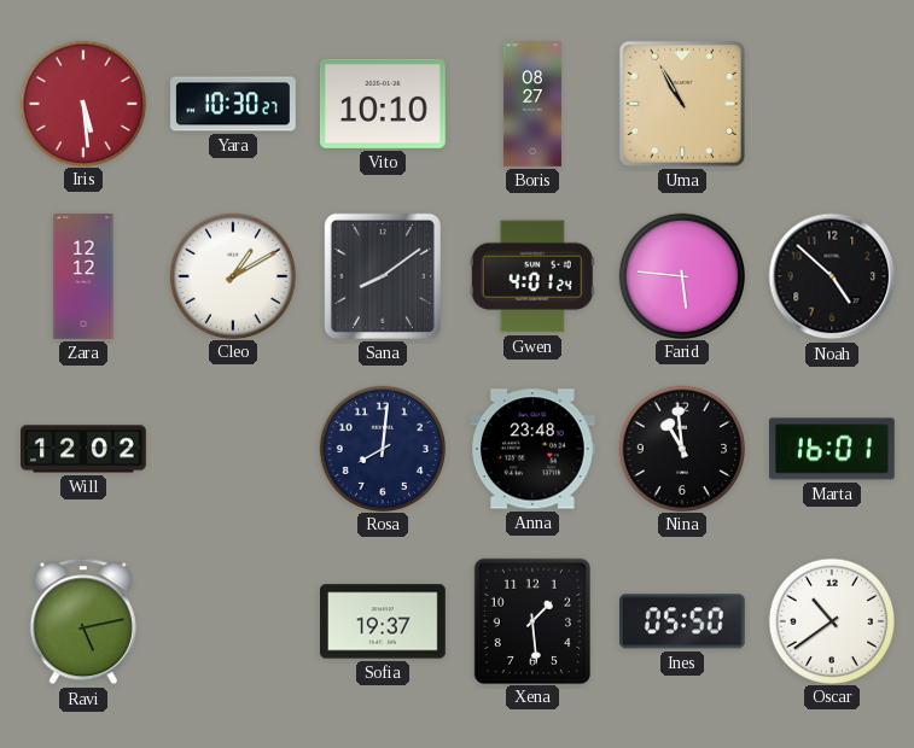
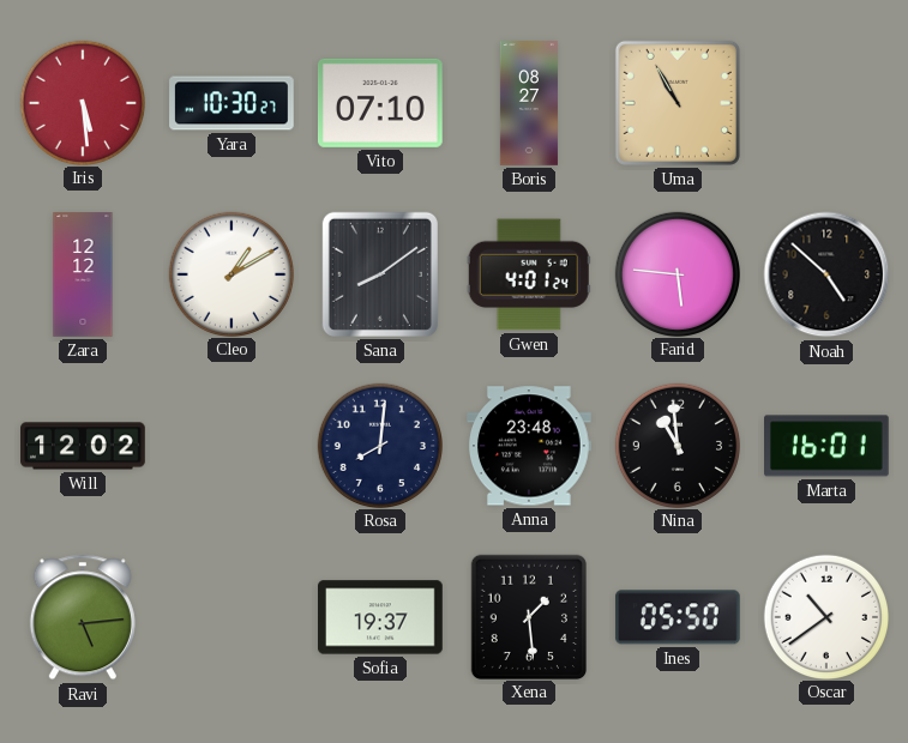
Vito: 10:10 -> 07:10 (381, 103)
Ravi: 5:13 -> 5:14 (83, 617)
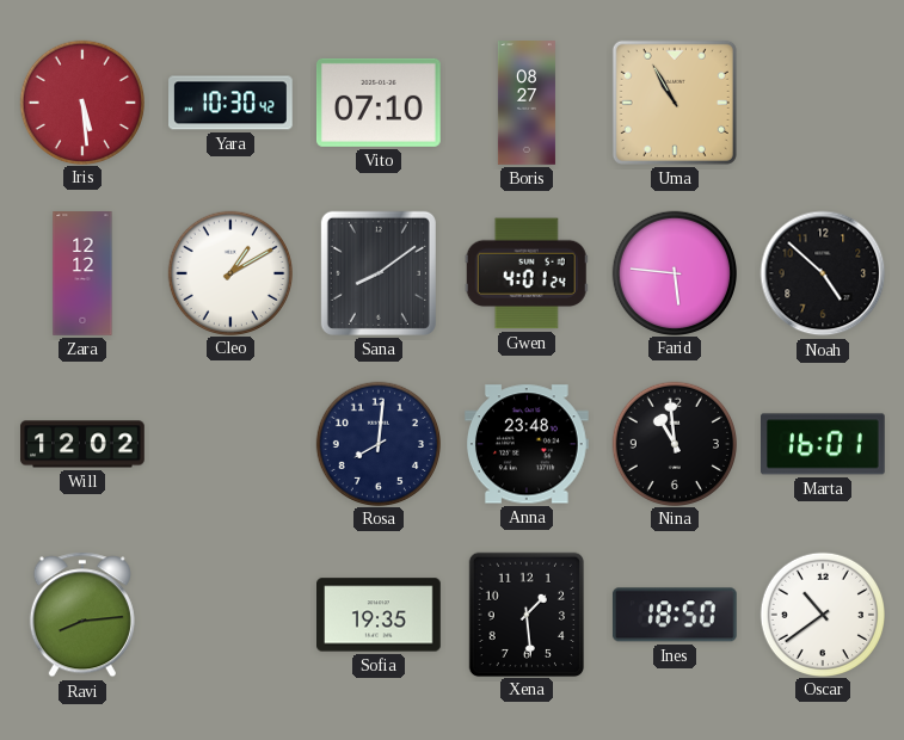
Yara: 10:30:27 -> 10:30:42 (230, 103)
Ravi: 5:14 -> 8:14 (82, 615)
Sofia: 19:37 -> 19:35 (380, 615)
Ines: 05:50 -> 18:50 (675, 615)
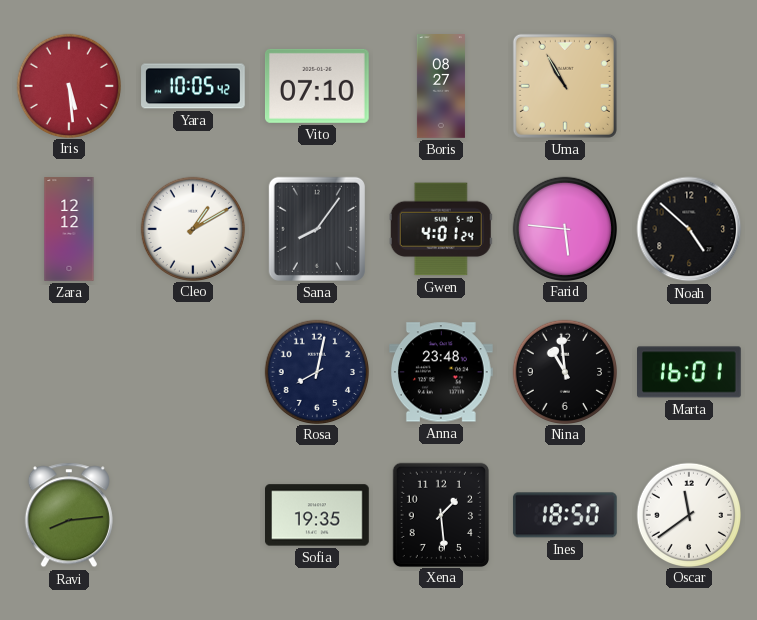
Yara: 10:30 -> 10:05 (193, 86)
Sana: 8:09 -> 8:06 (317, 229)
Will: 12:02 -> none (82, 444)
Rosa: 8:01 -> 8:02 (316, 371)
Oscar: 10:39 -> 11:39 (688, 514)
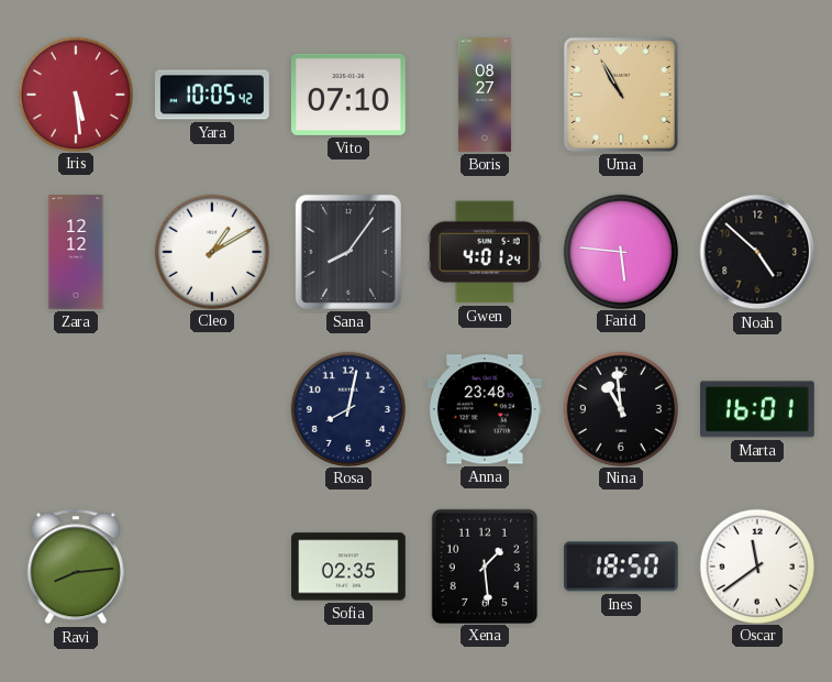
Sofia: 19:35 -> 02:35 (350, 566)
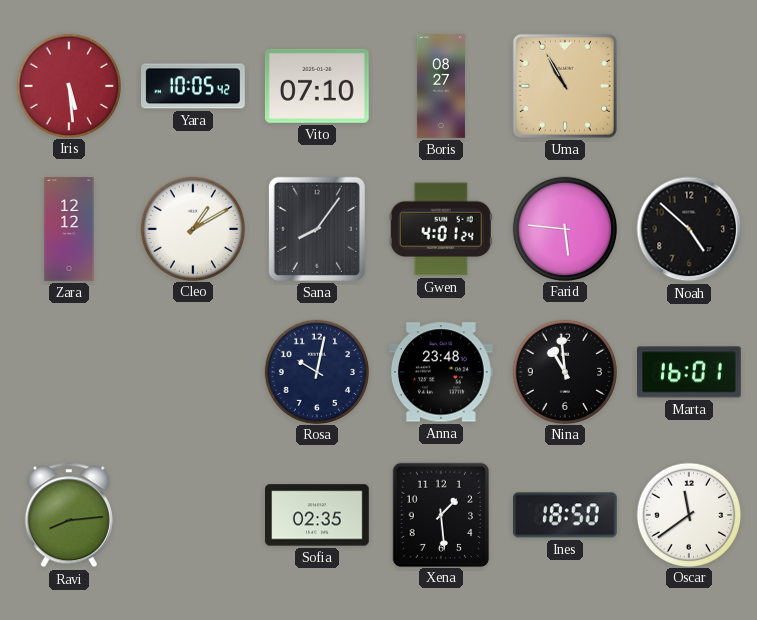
Rosa: 8:02 -> 10:02 (316, 371)
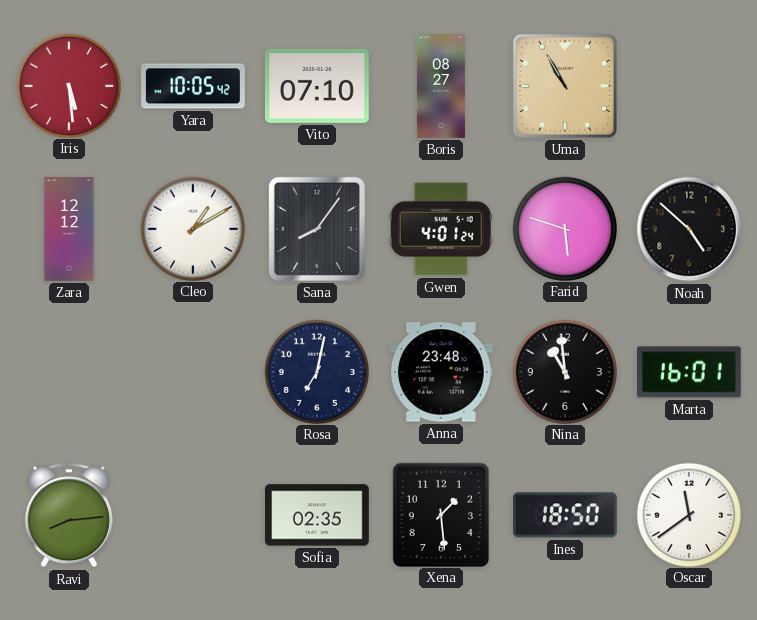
Farid: 5:46 -> 5:48 (564, 228)
Rosa: 10:02 -> 7:02 (316, 371)
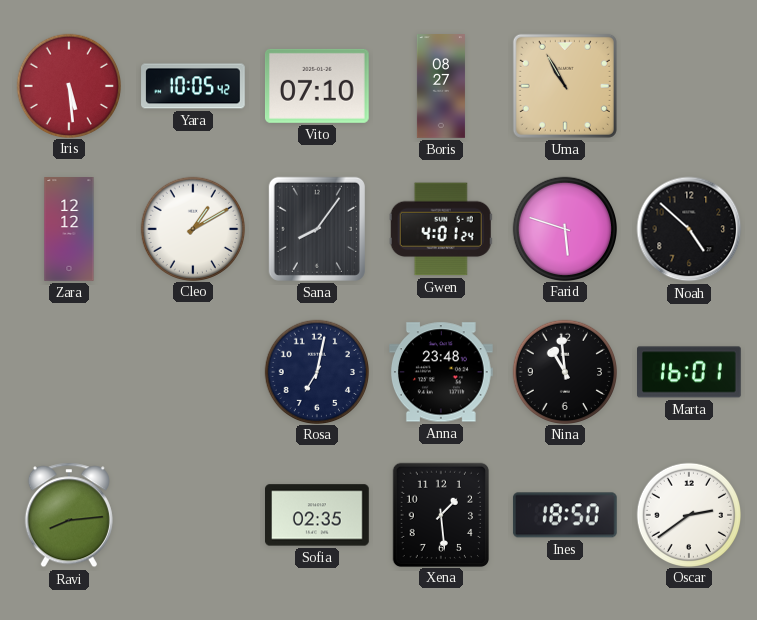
Oscar: 11:39 -> 2:39 (688, 514)
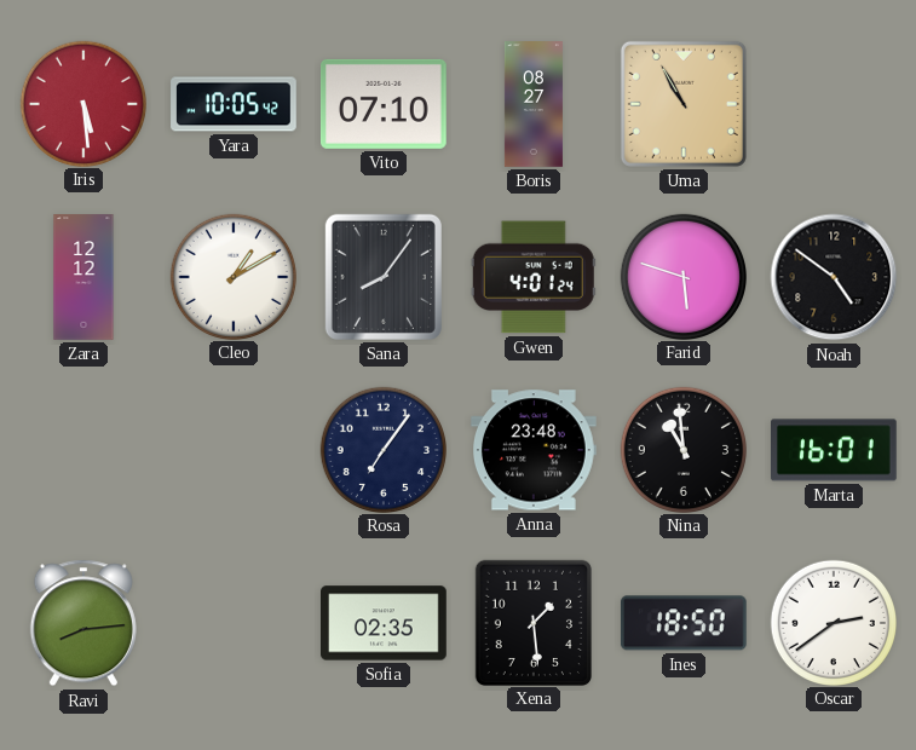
Noah: 4:52 -> 4:51 (834, 277)
Rosa: 7:02 -> 7:06 (382, 449)
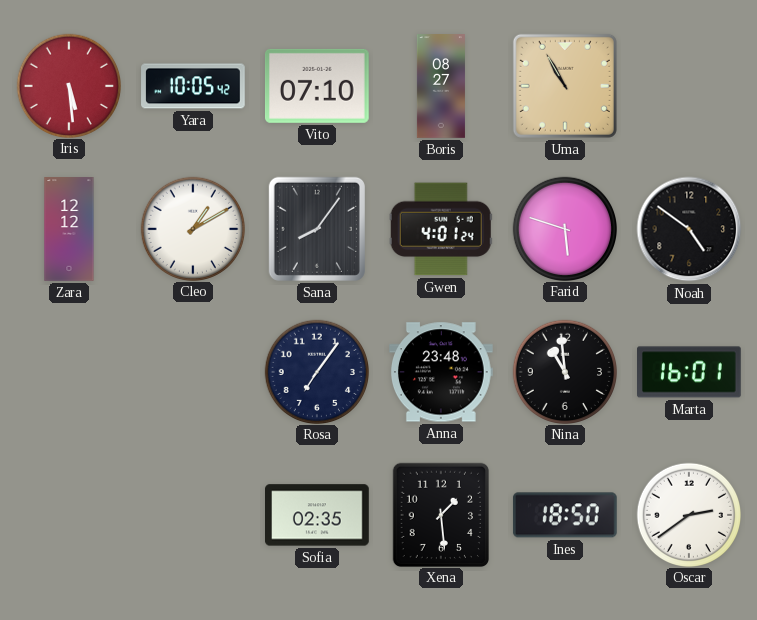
Ravi: 8:14 -> none (83, 623)
